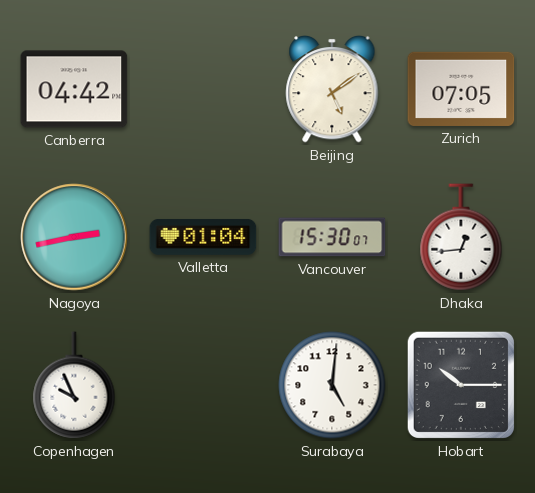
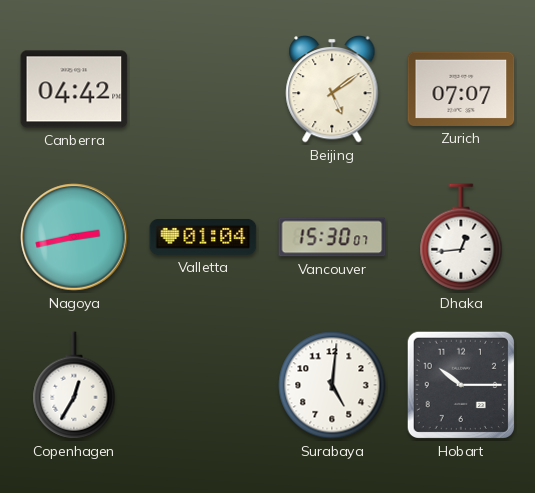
Zurich: 07:05 -> 07:07 (461, 89)
Copenhagen: 9:56 -> 12:35 (74, 385)
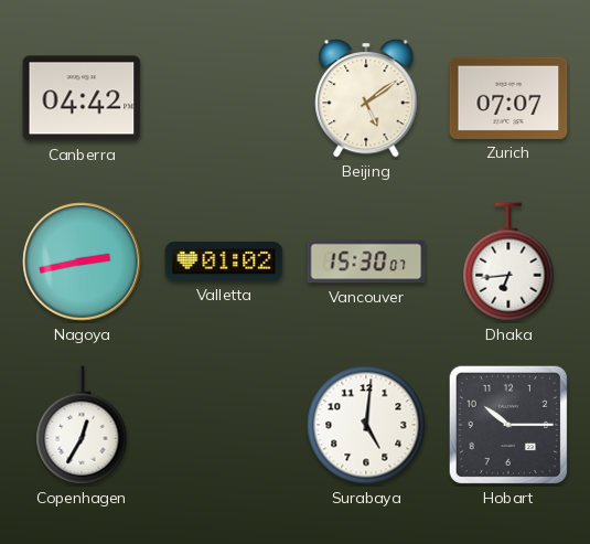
Valletta: 01:04 -> 01:02 (224, 262)
Dhaka: 12:44 -> 6:44 (508, 262)
